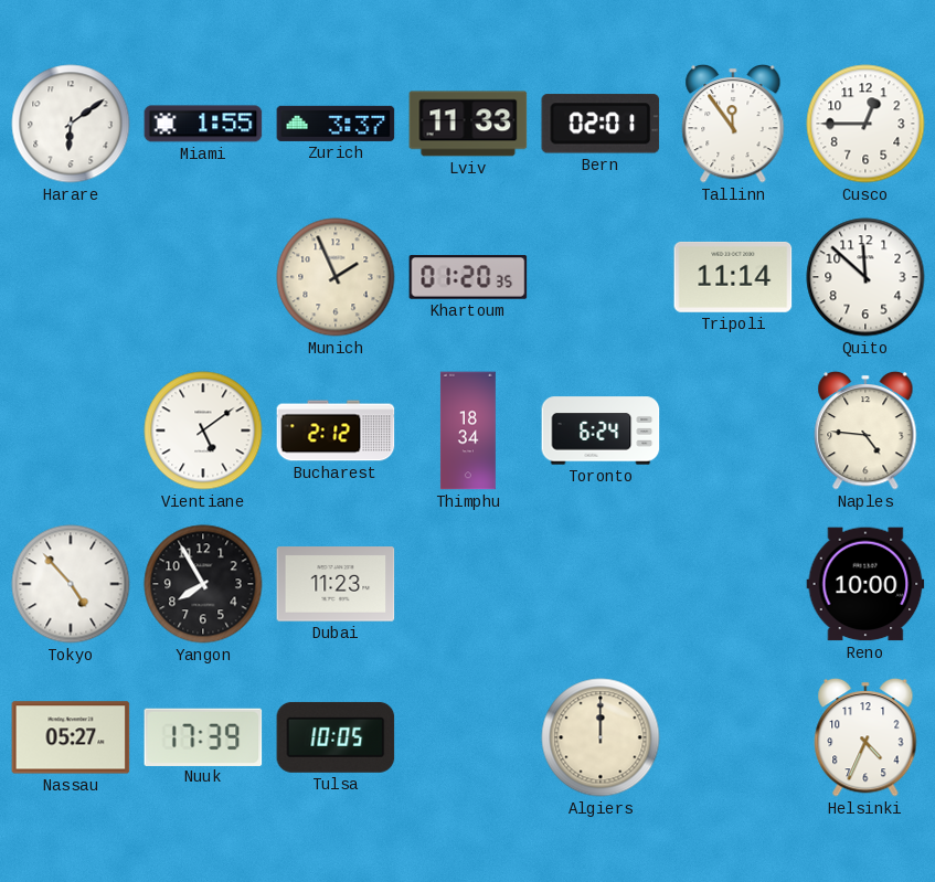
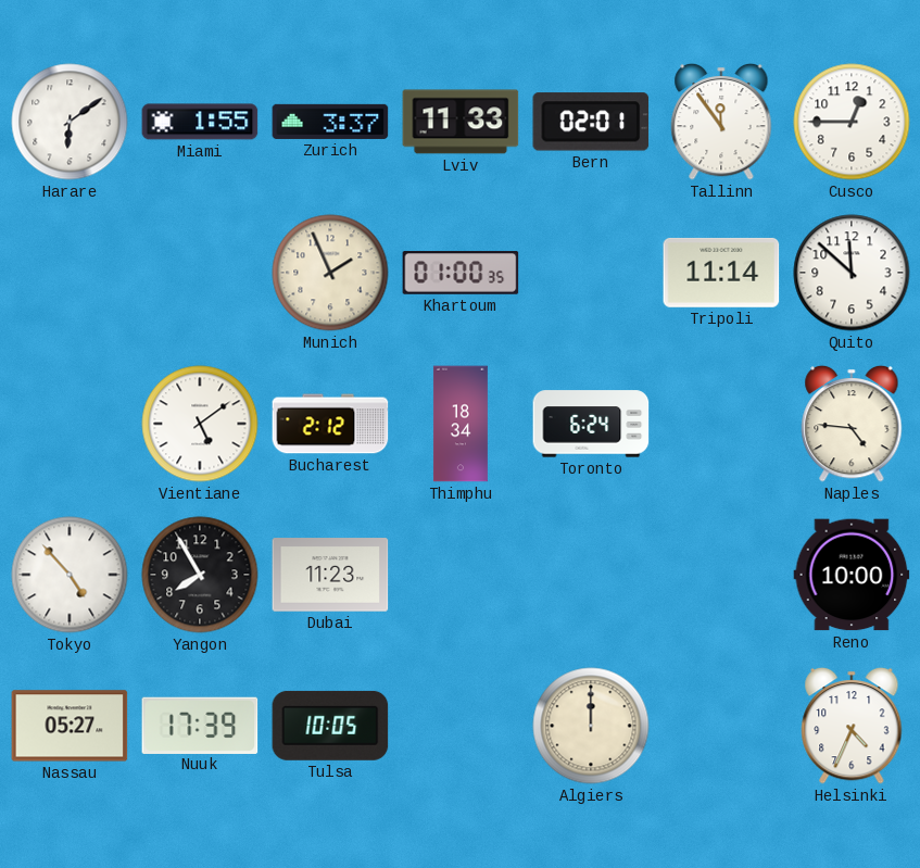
Khartoum: 01:20 -> 01:00 (461, 273)
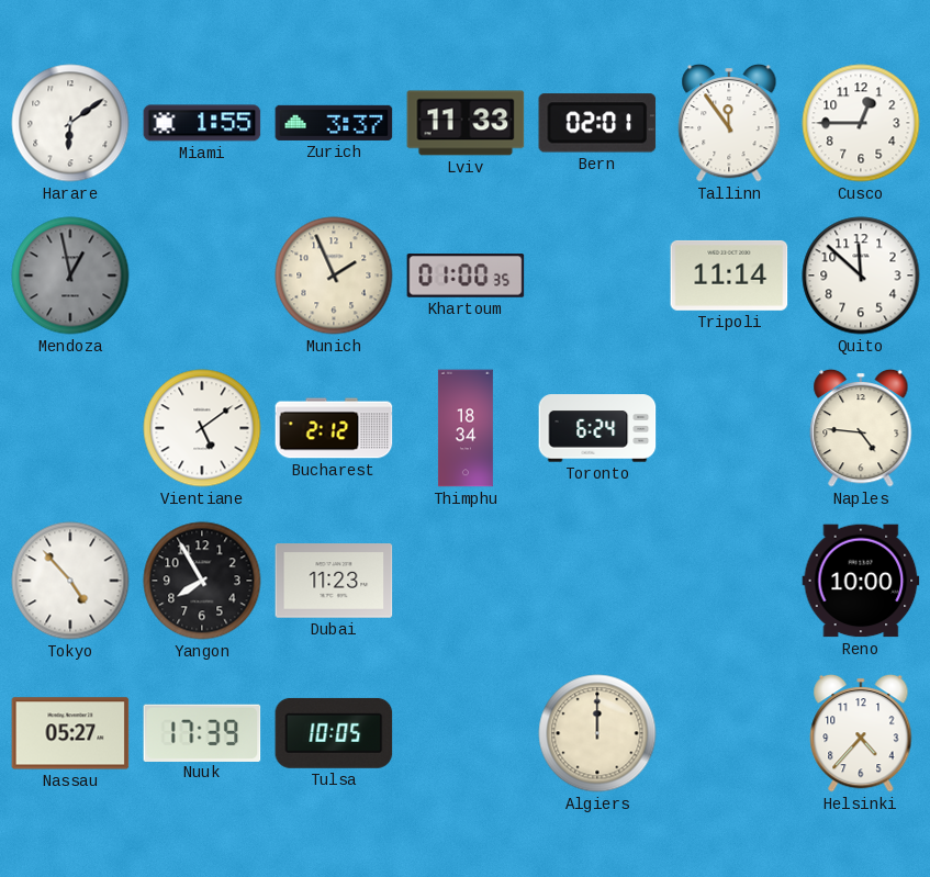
Mendoza: none -> 12:58 (70, 276)
Helsinki: 4:34 -> 4:37 (861, 733)
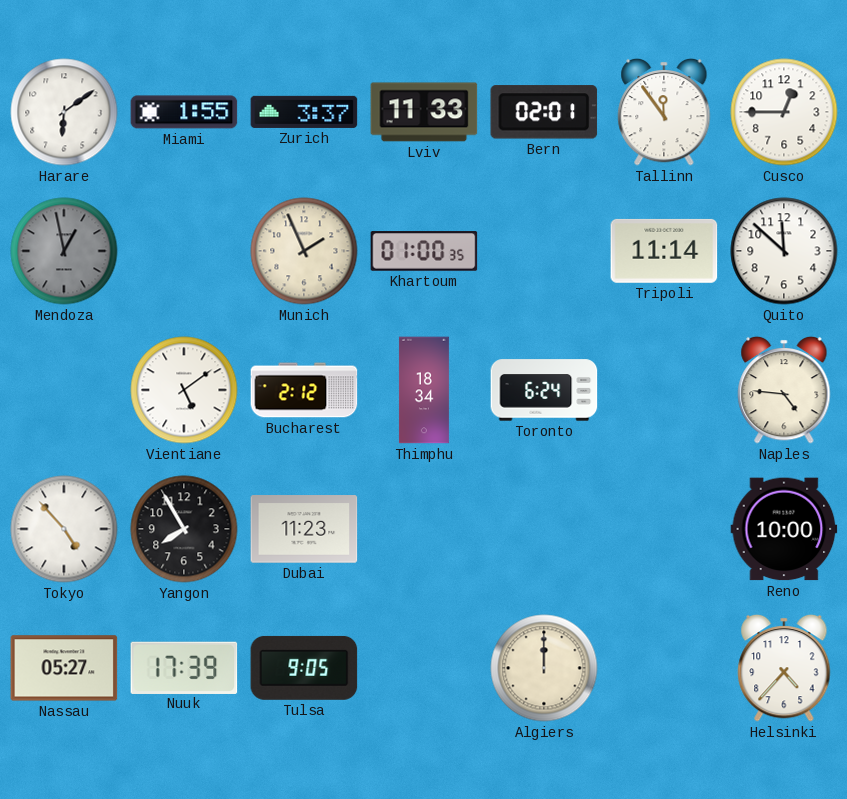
Tulsa: 10:05 -> 9:05 (304, 668)
